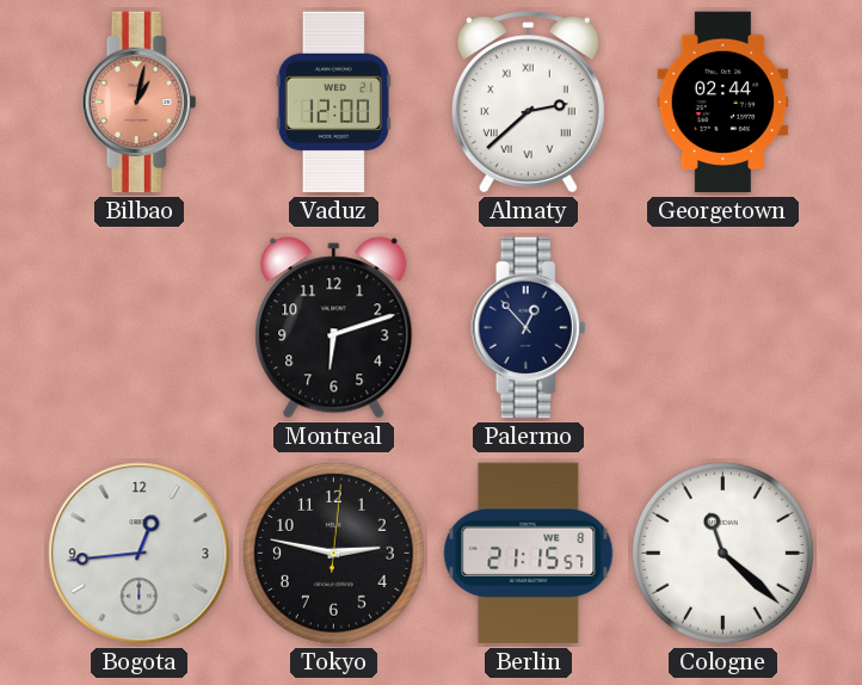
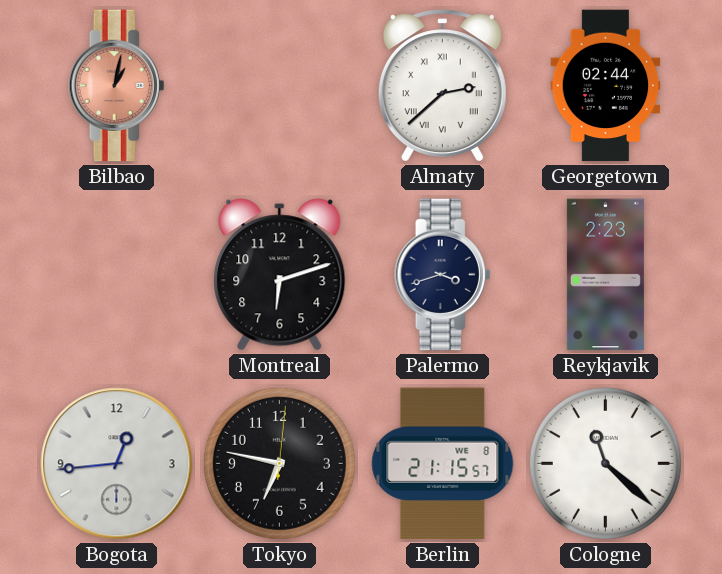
Vaduz: 12:00 -> none (333, 103)
Palermo: 12:53 -> 3:42 (443, 275)
Reykjavik: none -> 2:23 (605, 275)
Tokyo: 2:47 -> 6:47 (279, 463)
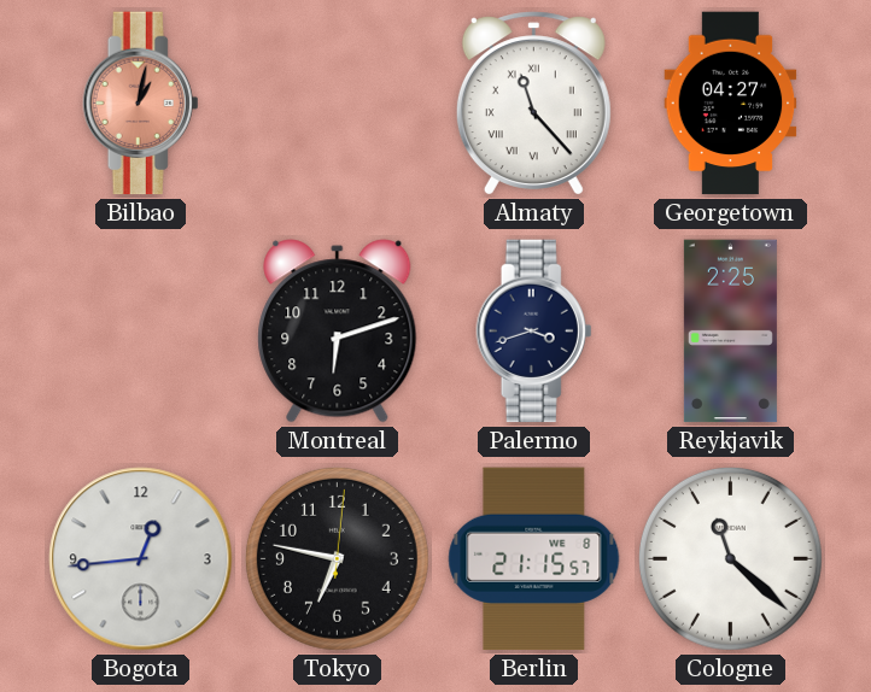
Almaty: 2:38 -> 11:23 (533, 104)
Georgetown: 02:44 -> 04:27 (731, 104)
Reykjavik: 2:23 -> 2:25 (730, 332)
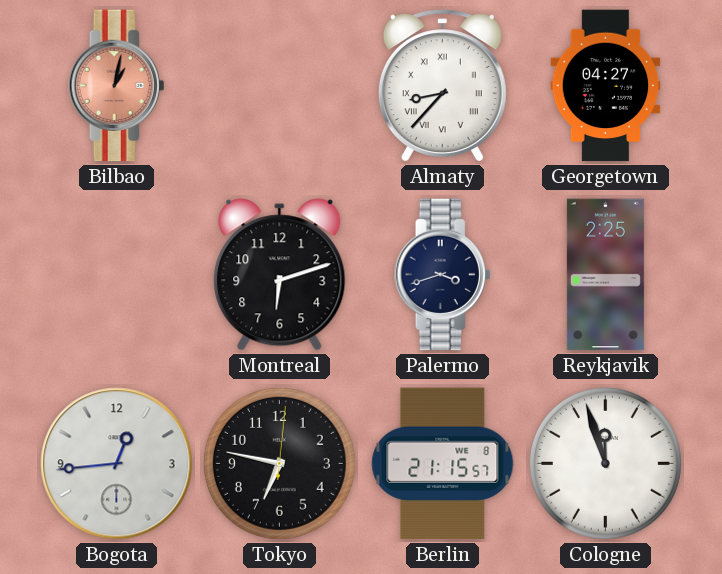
Almaty: 11:23 -> 8:37 (442, 86)
Cologne: 11:22 -> 11:57 (605, 463)
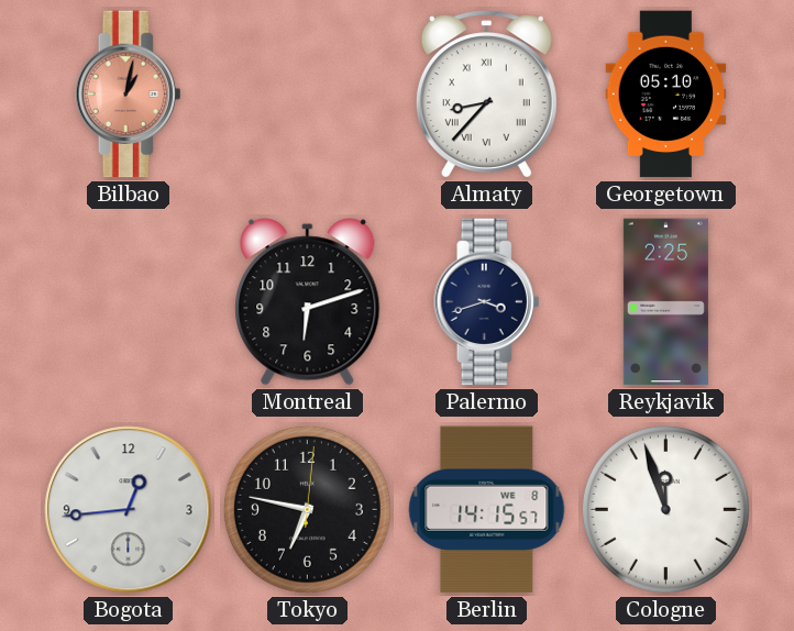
Georgetown: 04:27 -> 05:10 (666, 95)
Berlin: 21:15 -> 14:15 (487, 510)
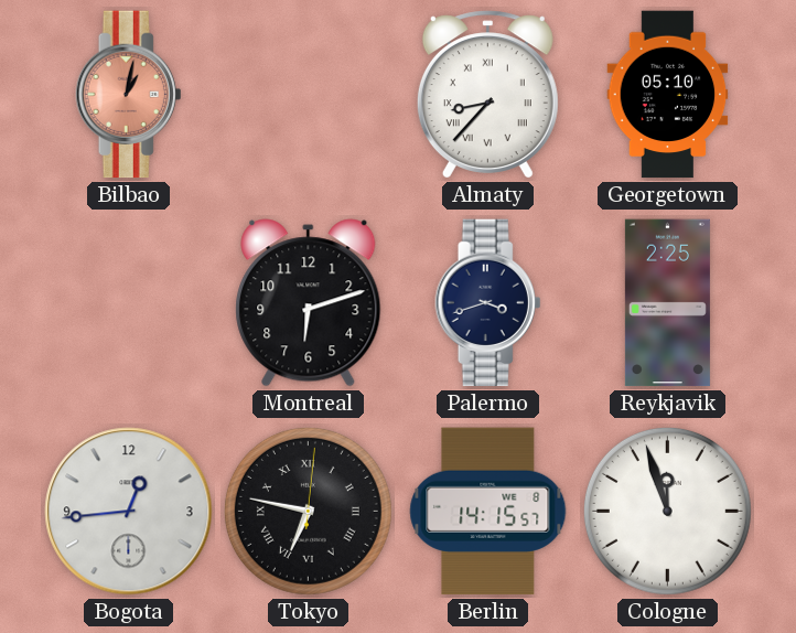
Tokyo numerals: Arabic -> Roman (308, 511)
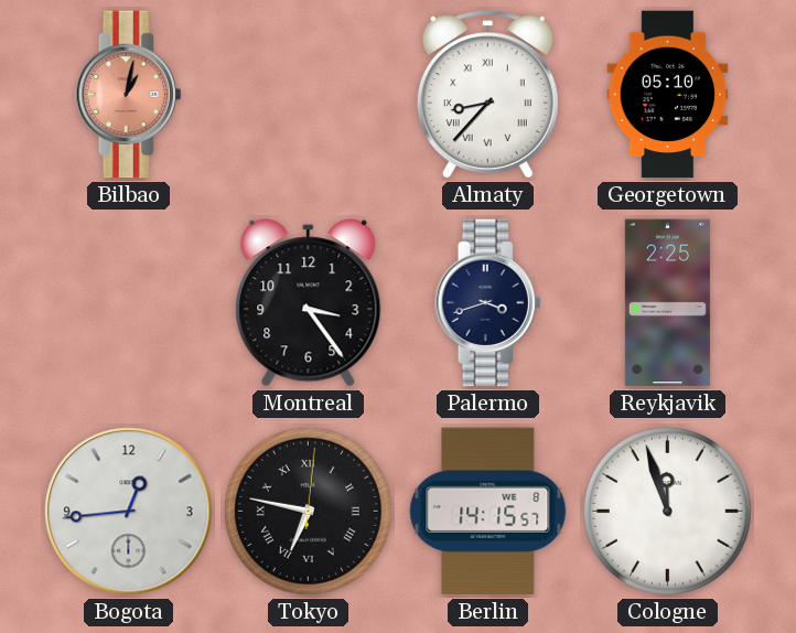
Montreal: 6:12 -> 3:24 (309, 303)
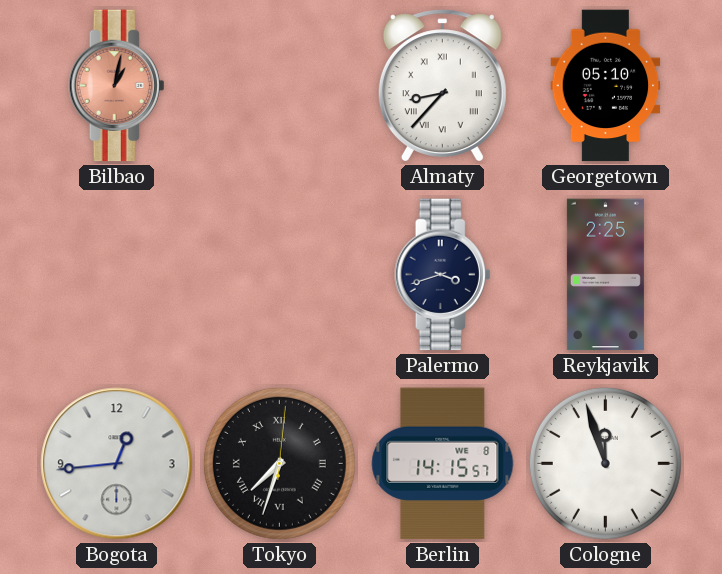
Montreal: 3:24 -> none (309, 303)
Tokyo: 6:47 -> 7:33 (279, 463)
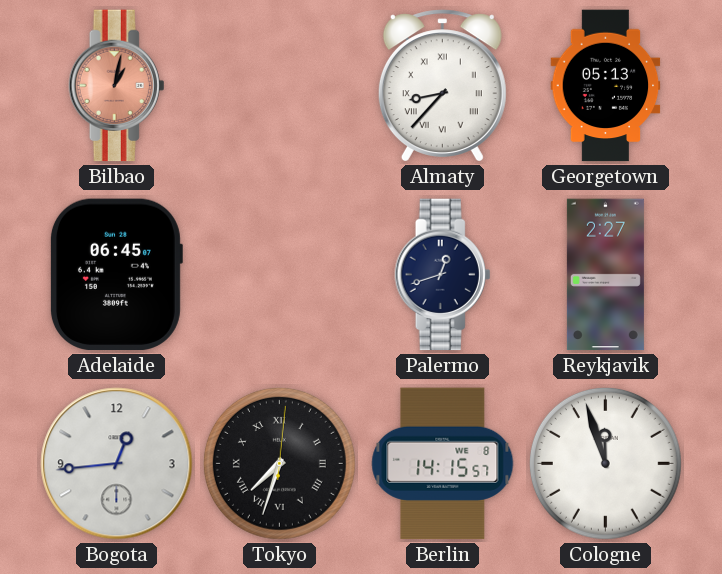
Georgetown: 05:10 -> 05:13 (606, 86)
Adelaide: none -> 06:45 (116, 275)
Palermo: 3:42 -> 12:42 (443, 275)
Reykjavik: 2:25 -> 2:27 (605, 275)
